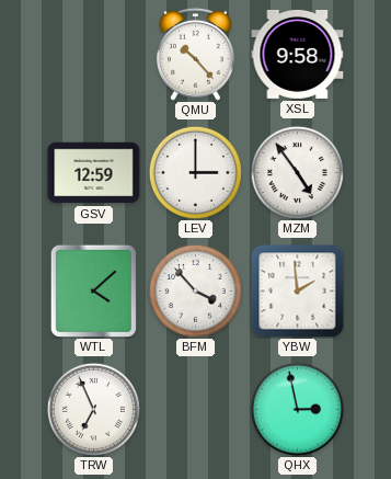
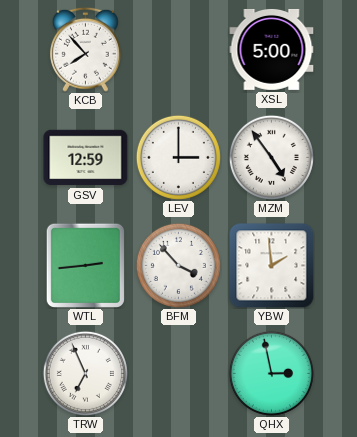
KCB: none -> 7:53 (85, 49)
QMU: 10:23 -> none (195, 54)
XSL: 9:58 -> 5:00 (272, 49)
WTL: 4:08 -> 2:44 (85, 265)
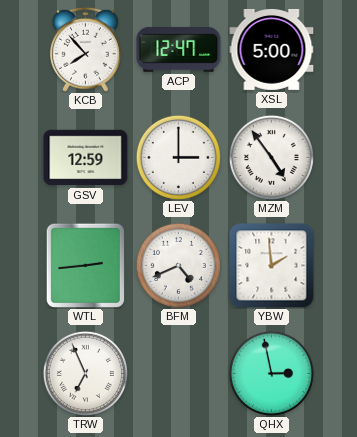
ACP: none -> 12:47 (179, 49)
BFM: 3:53 -> 4:41 (178, 265)
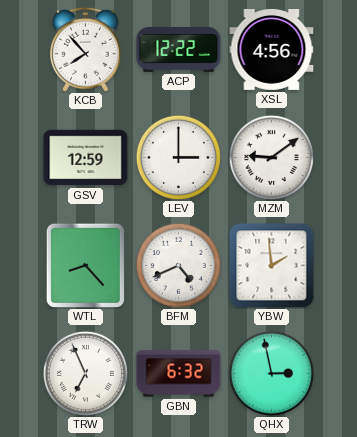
ACP: 12:47 -> 12:22 (179, 49)
XSL: 5:00 -> 4:56 (272, 49)
MZM: 4:54 -> 9:09 (271, 157)
WTL: 2:44 -> 8:23 (85, 265)
GBN: none -> 6:32 (179, 374)
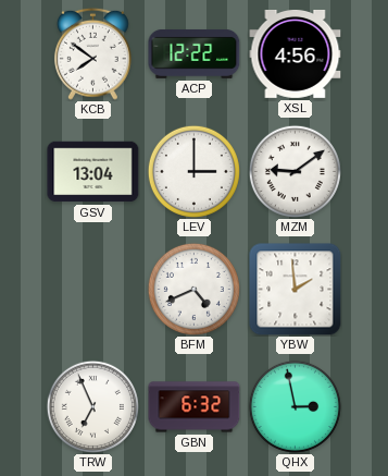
KCB: 7:53 -> 7:51 (92, 53)
GSV: 12:59 -> 13:04 (93, 172)
WTL: 8:23 -> none (85, 265)
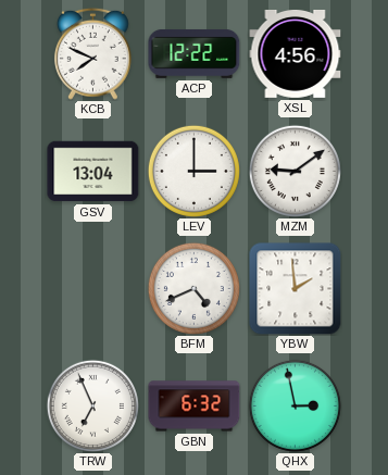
KCB: 7:51 -> 7:49 (92, 53)
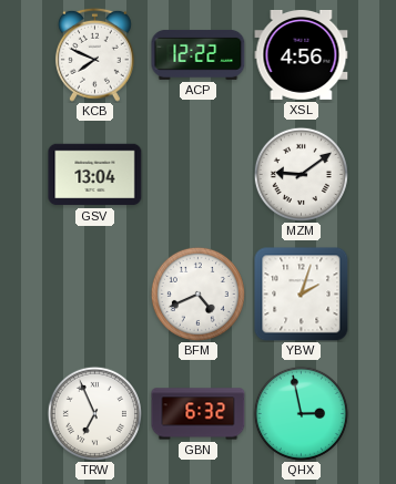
LEV: 3:00 -> none (193, 171)
YBW: 1:59 -> 2:03 (302, 295)
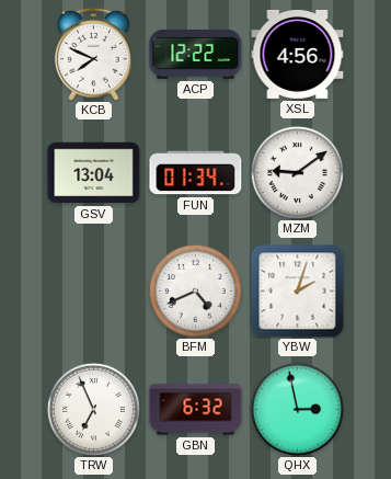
FUN: none -> 01:34 (196, 173)
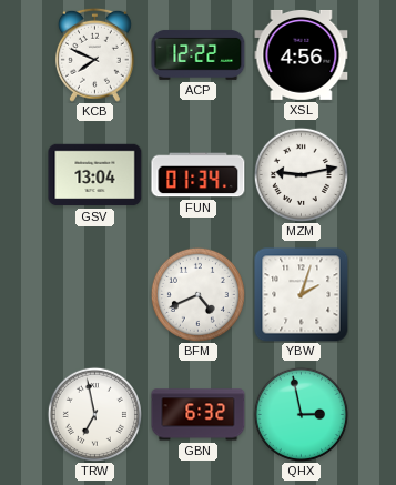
MZM: 9:09 -> 9:13 (301, 174)
TRW: 6:56 -> 6:58 (94, 414)
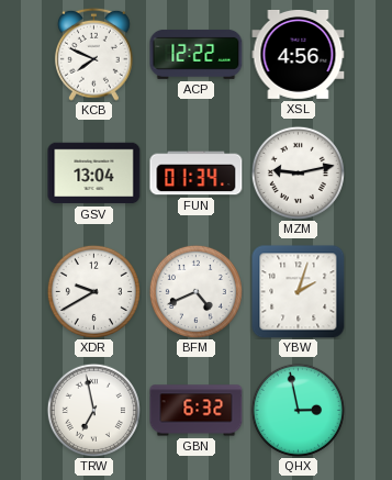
XDR: none -> 9:40 (93, 291)
